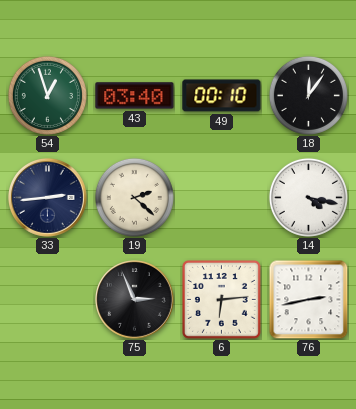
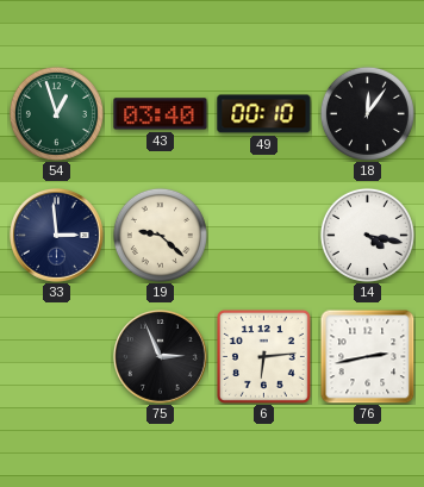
33: 2:44 -> 2:59 (57, 236)
19: 2:22 -> 9:22 (160, 235)
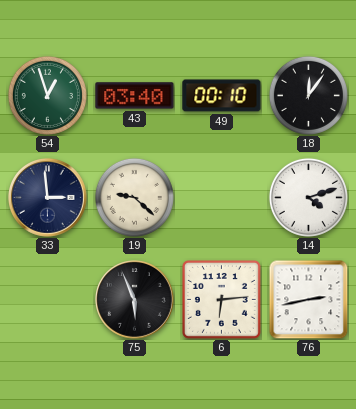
14: 4:17 -> 4:12 (308, 197)
75: 2:56 -> 5:56 (135, 300)
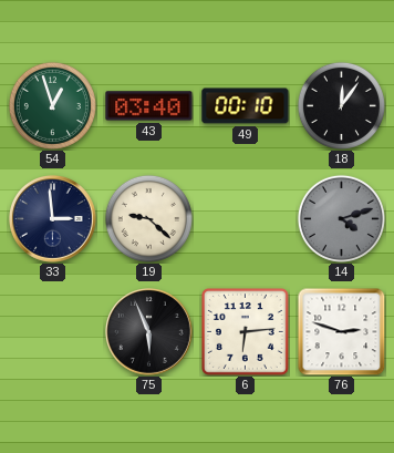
14 dial: white -> grey (341, 218)
76: 2:43 -> 2:48 (341, 331)
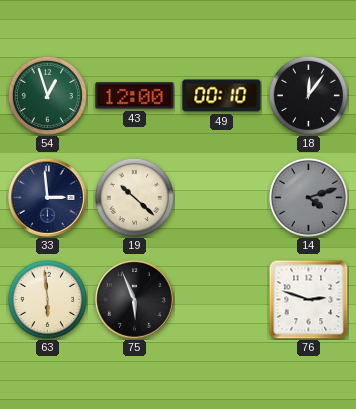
43: 03:40 -> 12:00 (135, 96)
19: 9:22 -> 10:22 (134, 197)
63: none -> 5:59 (47, 299)
6: 6:14 -> none (245, 331)
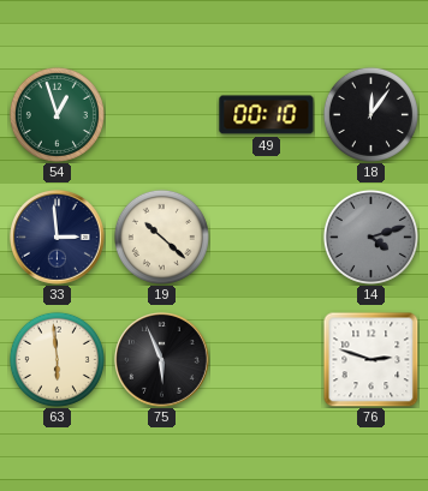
43: 12:00 -> none (135, 96)
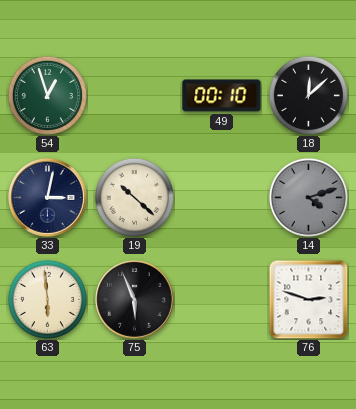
18: 12:06 -> 12:08 (308, 95)
33: 2:59 -> 3:02 (48, 198)
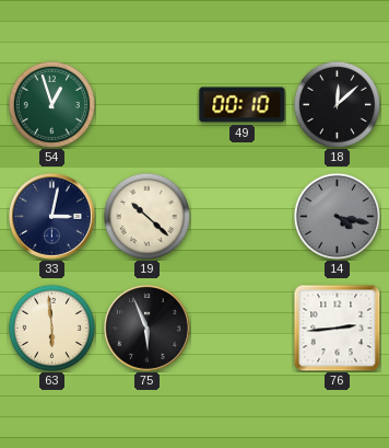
14: 4:12 -> 4:17 (337, 216)
76: 2:48 -> 2:44 (337, 328)
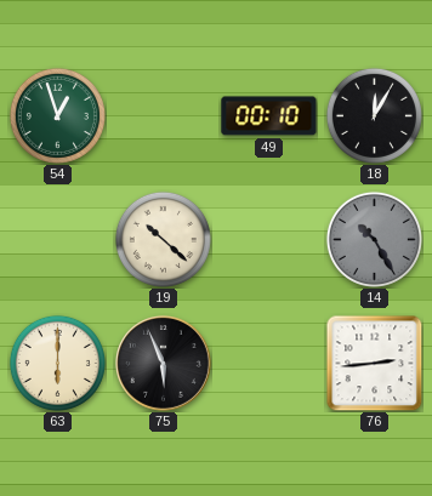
18: 12:08 -> 12:05 (374, 115)
33: 3:02 -> none (52, 217)
14: 4:17 -> 10:25 (374, 239)
63: 5:59 -> 6:00 (57, 363)
